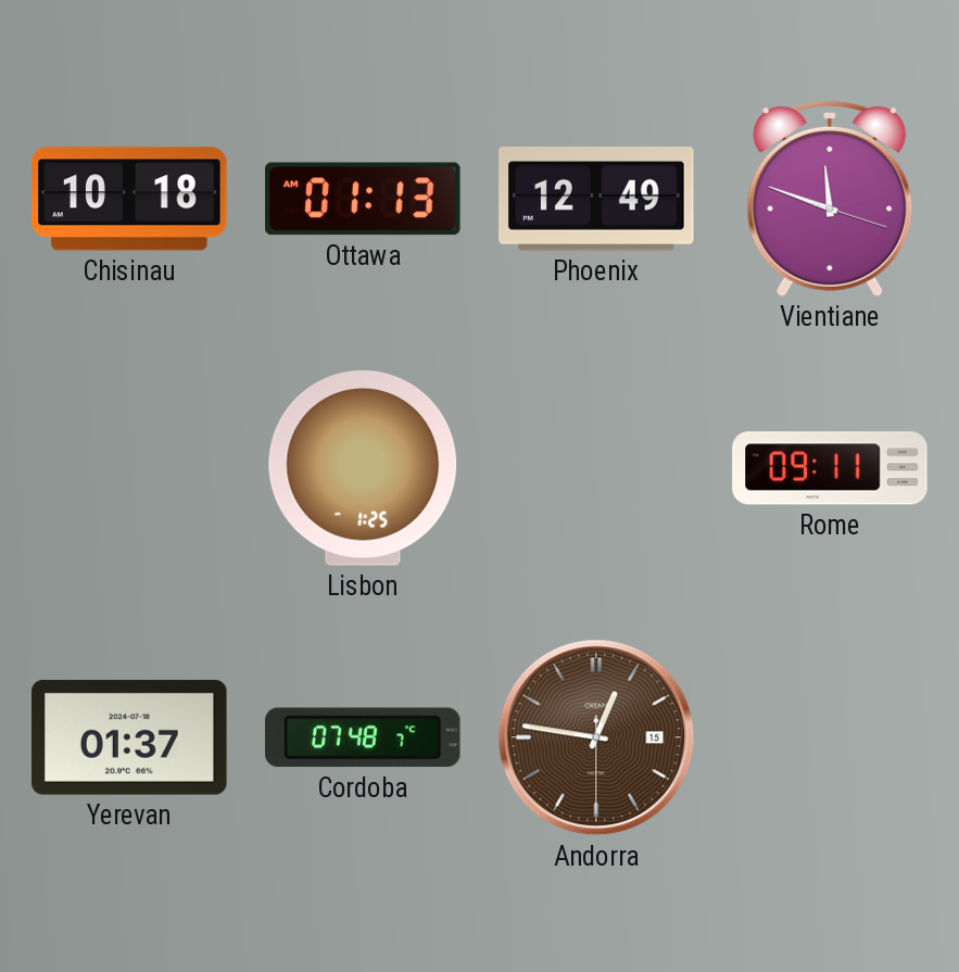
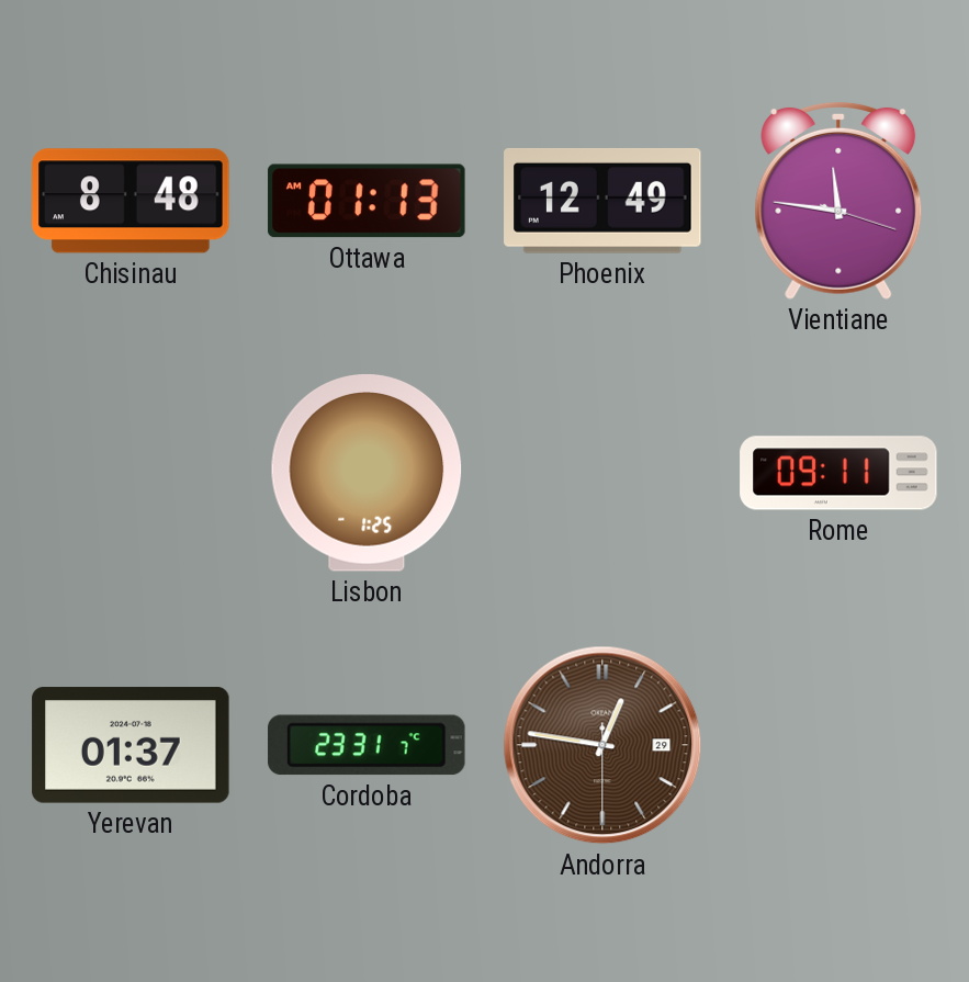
Chisinau: 10:18 -> 8:48 (131, 201)
Vientiane: 11:48 -> 11:46 (838, 201)
Cordoba: 07:48 -> 23:31 (367, 745)
Andorra date: 15 -> 29 (602, 745)
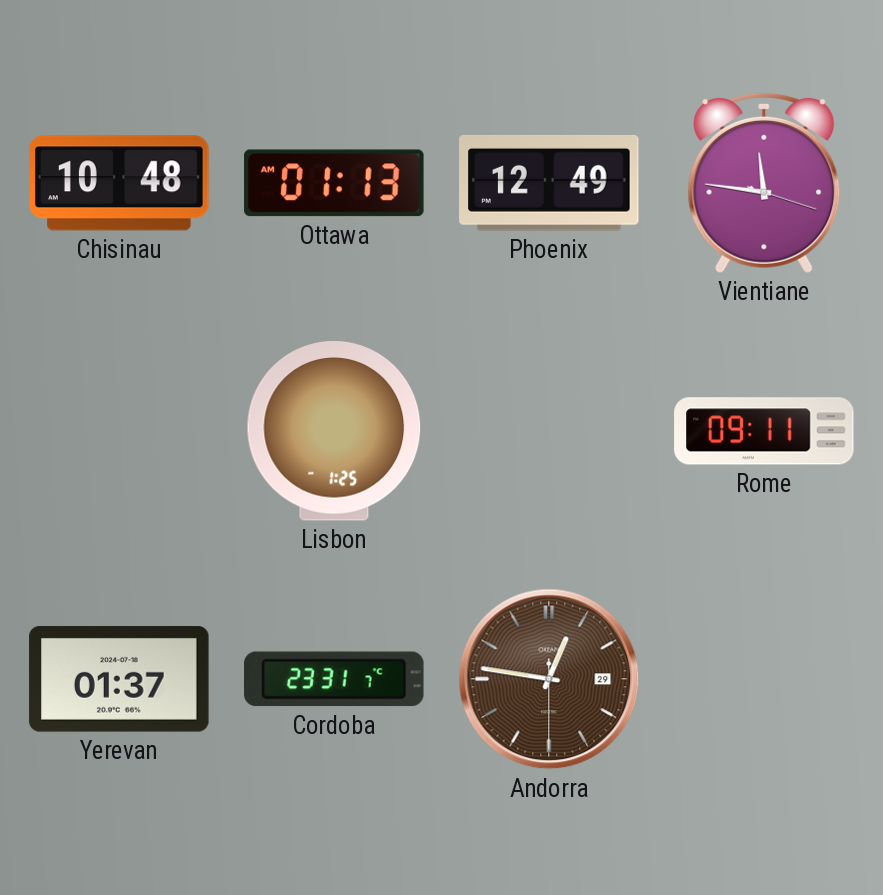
Chisinau: 8:48 -> 10:48 (119, 183)
